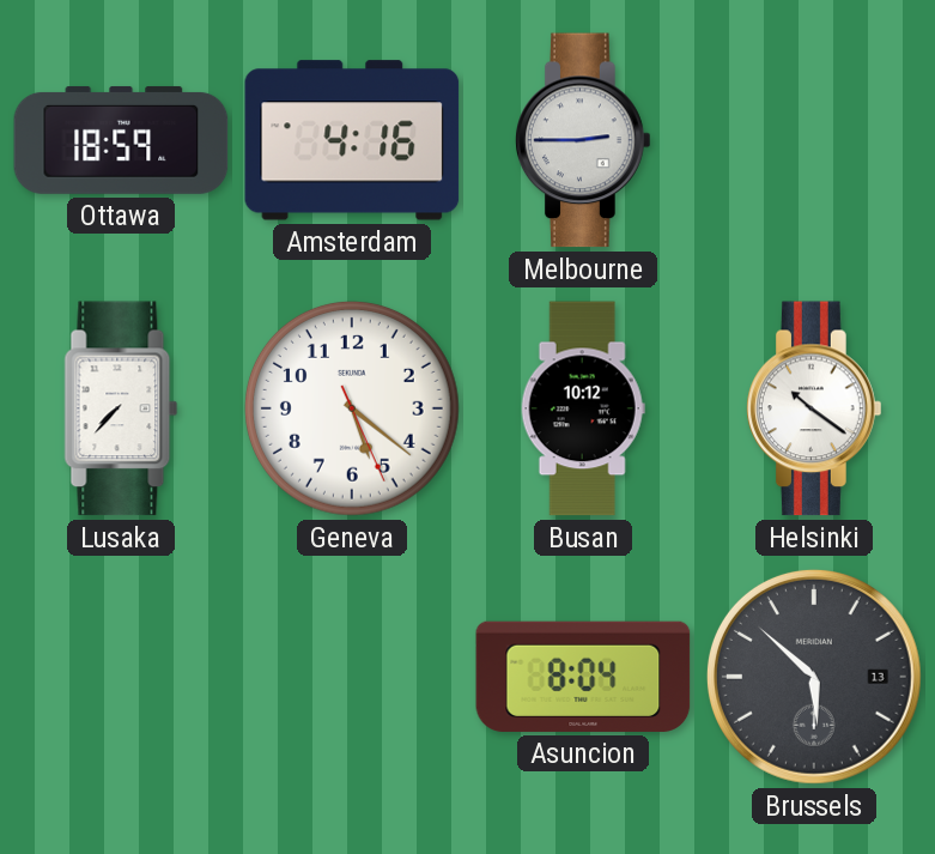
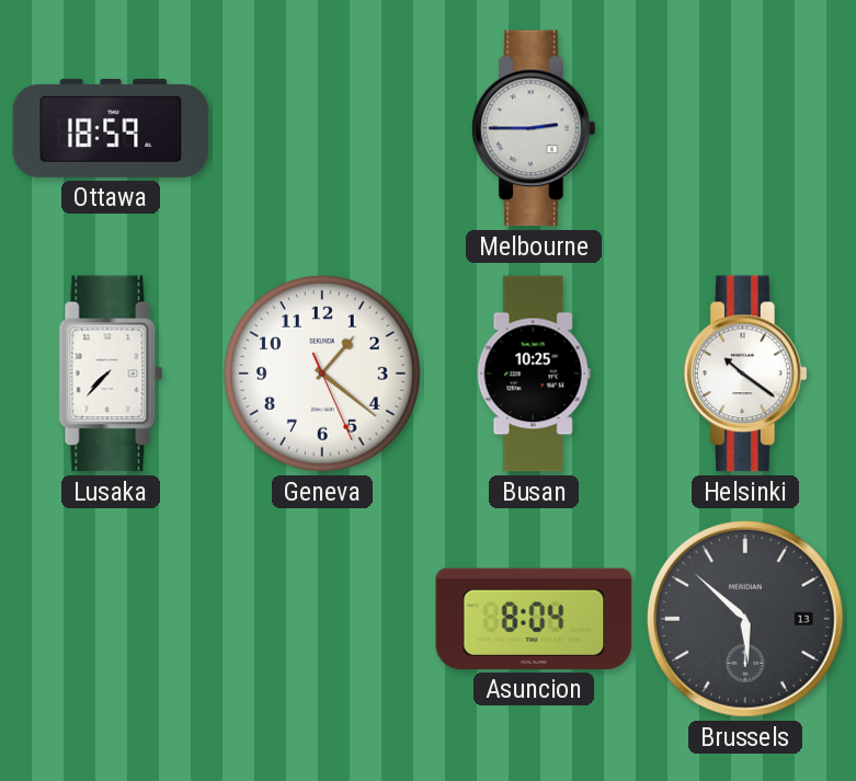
Amsterdam: 4:16 -> none (352, 140)
Geneva: 5:21 -> 1:21 (322, 374)
Busan: 10:12 -> 10:25 (534, 374)
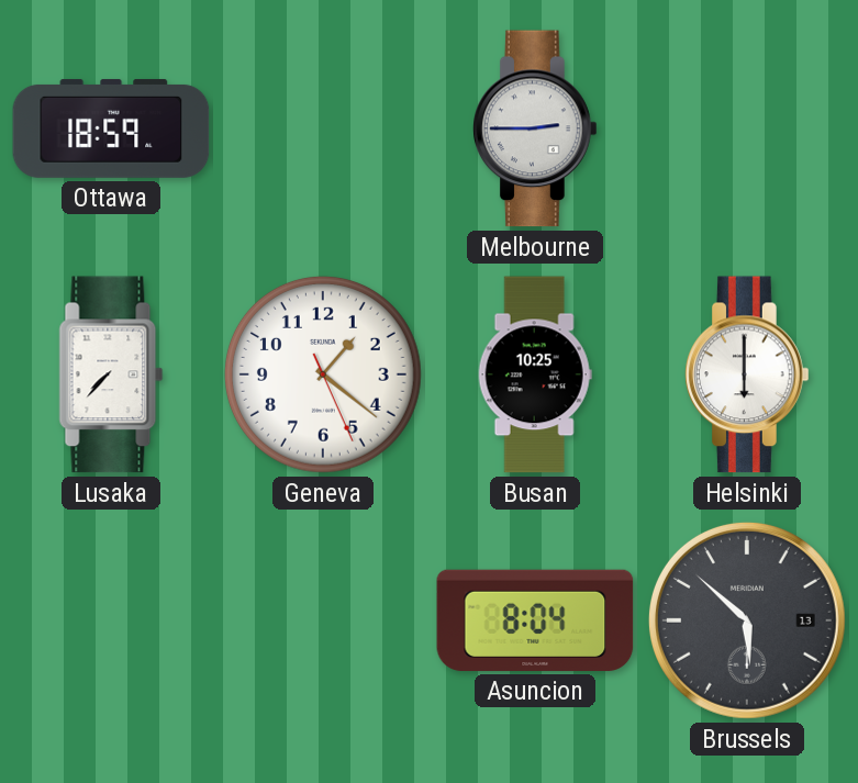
Helsinki: 10:21 -> 6:00 (747, 374)
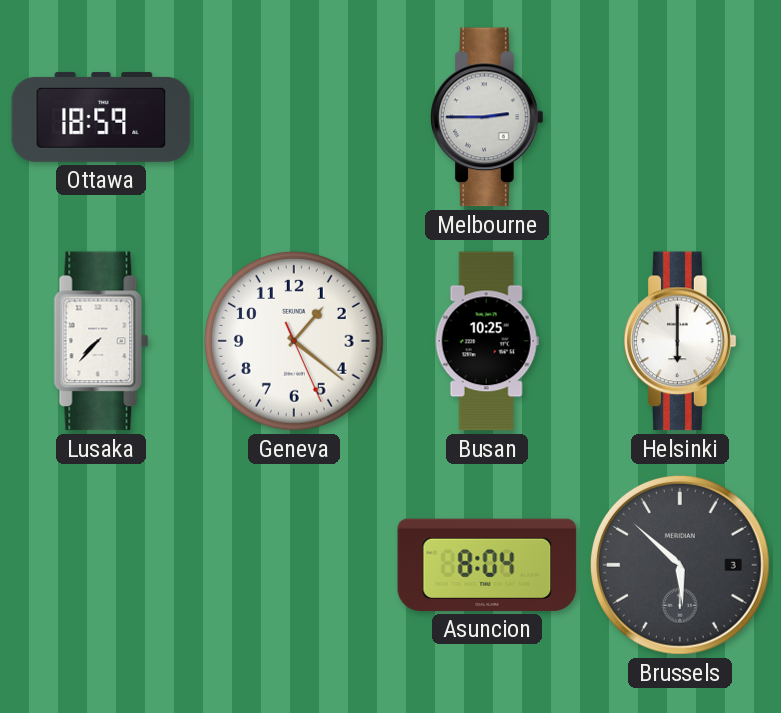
Brussels date: 13 -> 3 (680, 565)
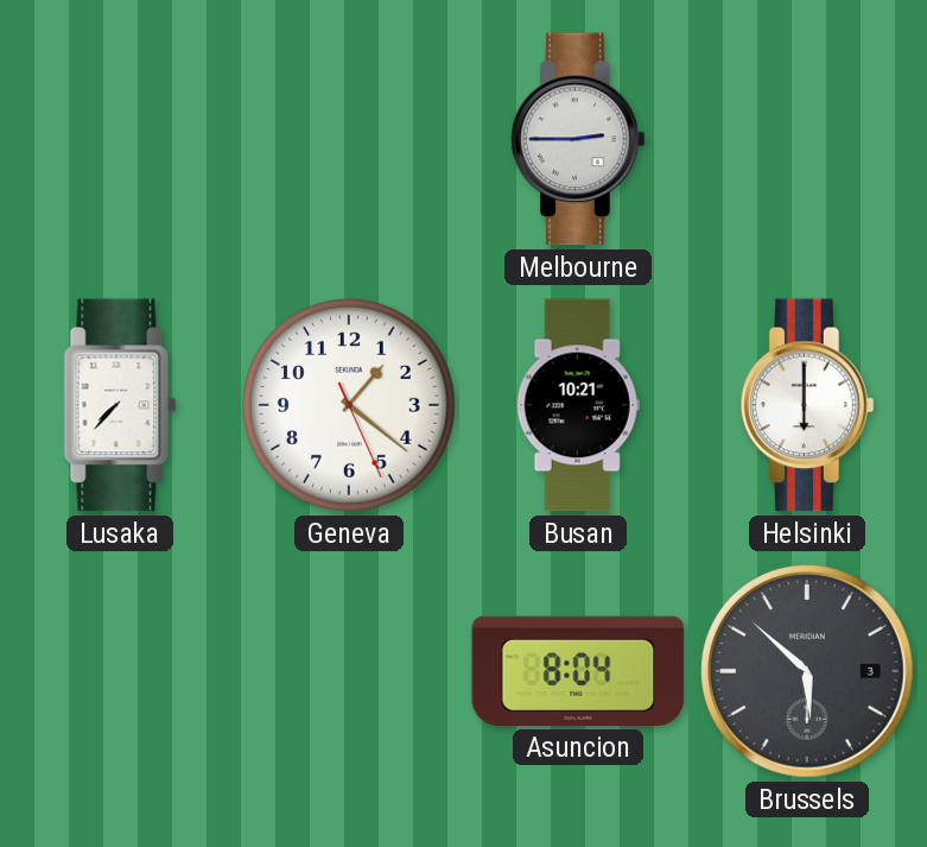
Ottawa: 18:59 -> none (101, 117)
Busan: 10:25 -> 10:21 (578, 405)
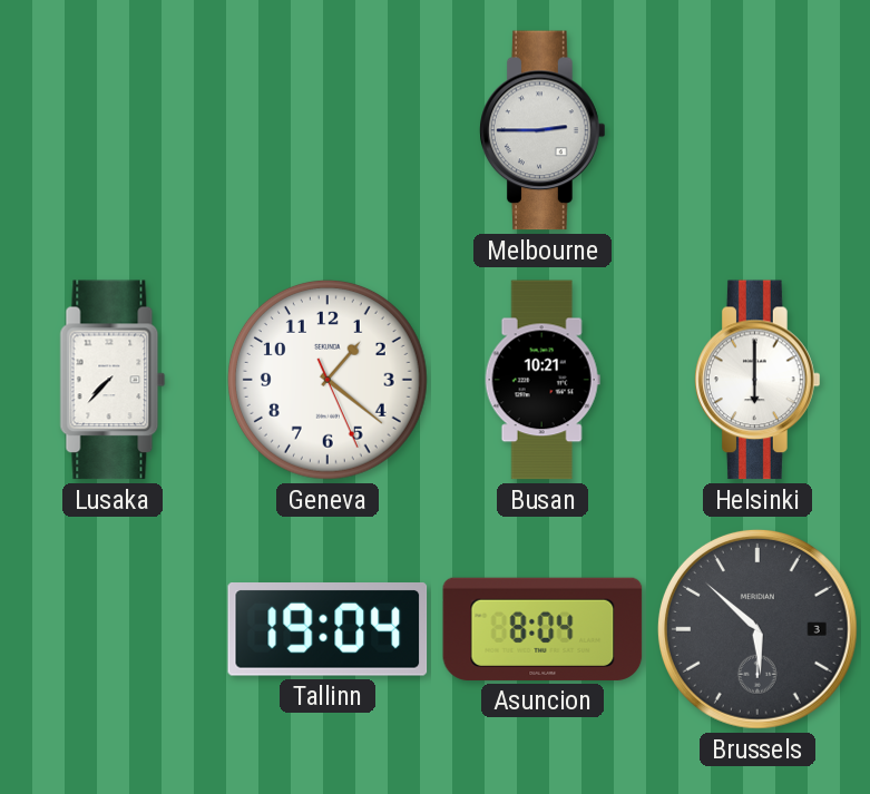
Tallinn: none -> 19:04 (328, 630)
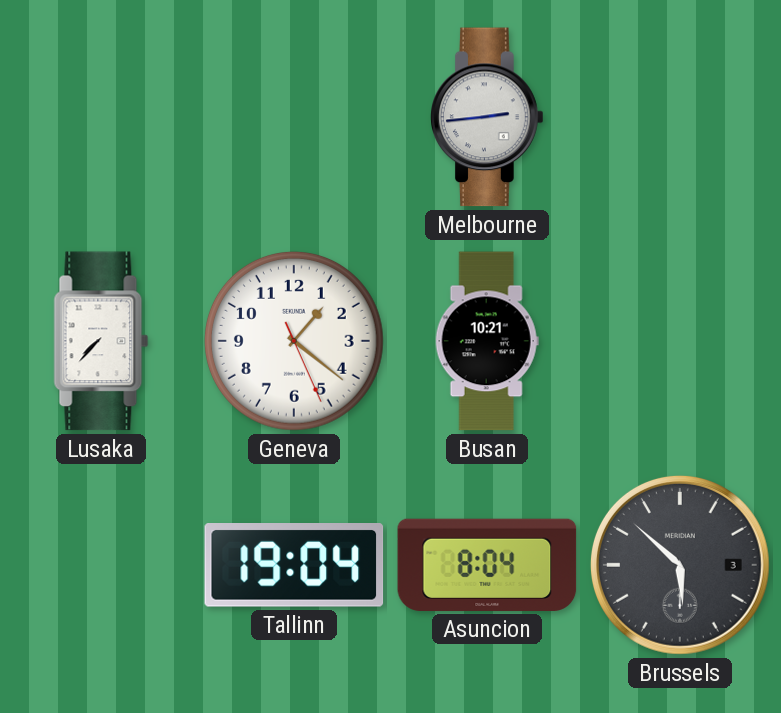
Melbourne: 2:45 -> 2:44 (487, 117)
Helsinki: 6:00 -> none (757, 380)
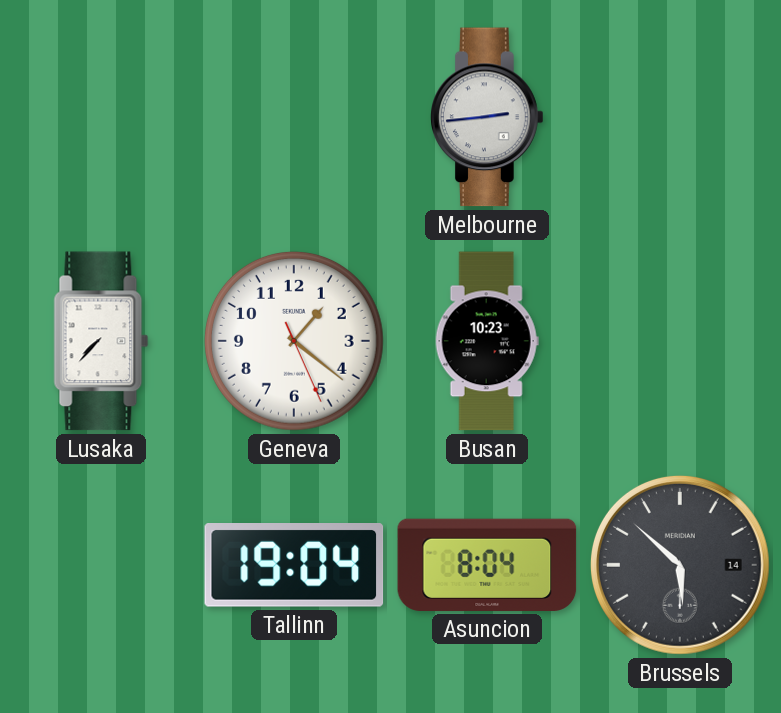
Busan: 10:21 -> 10:23 (487, 341)
Brussels date: 3 -> 14 (680, 565)
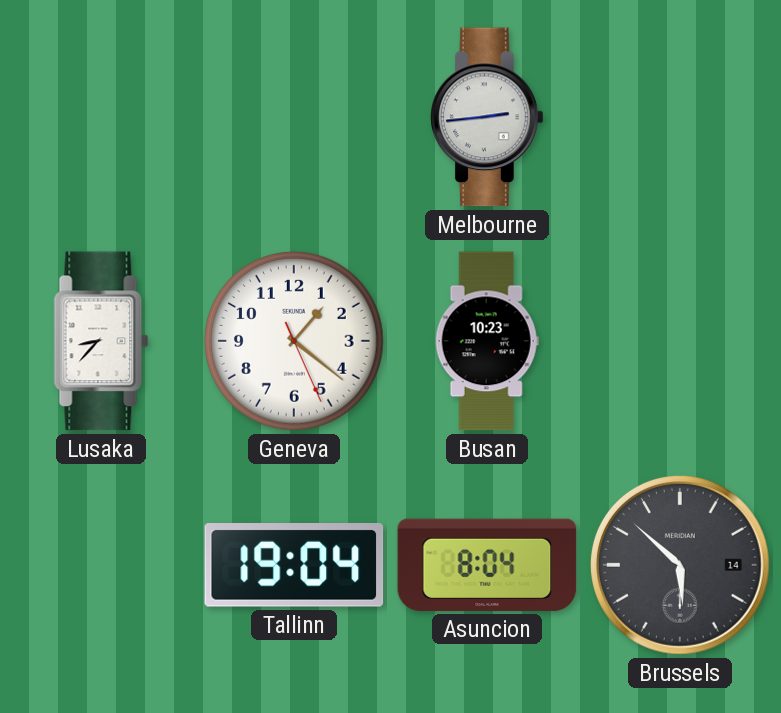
Lusaka: 7:37 -> 8:37 (101, 341)
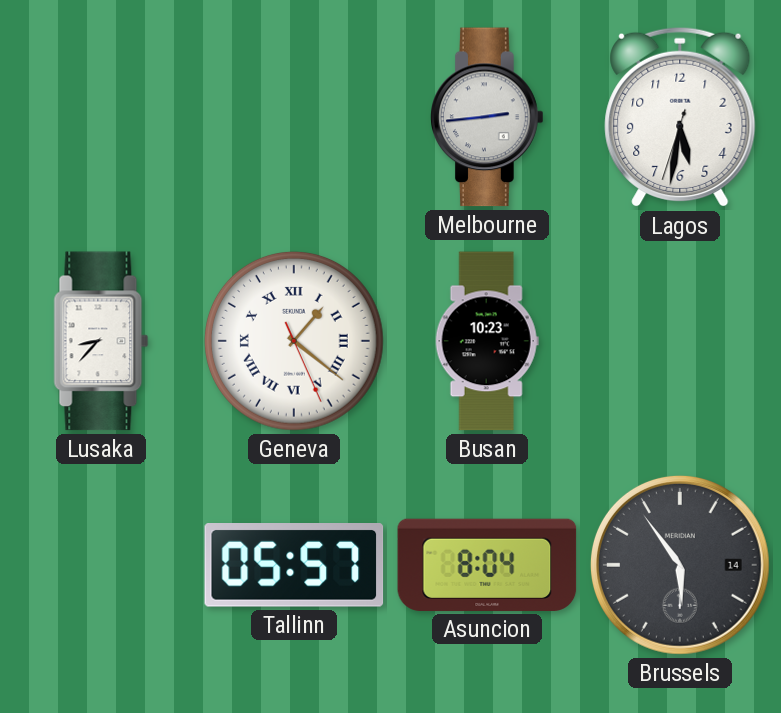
Lagos: none -> 5:31 (680, 117)
Geneva numerals: Arabic -> Roman (294, 341)
Tallinn: 19:04 -> 05:57 (294, 566)
Brussels: 5:52 -> 5:54 (680, 565)
